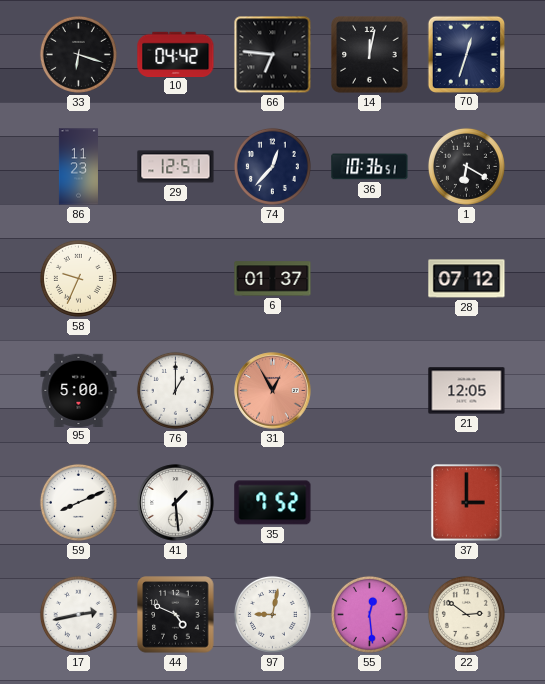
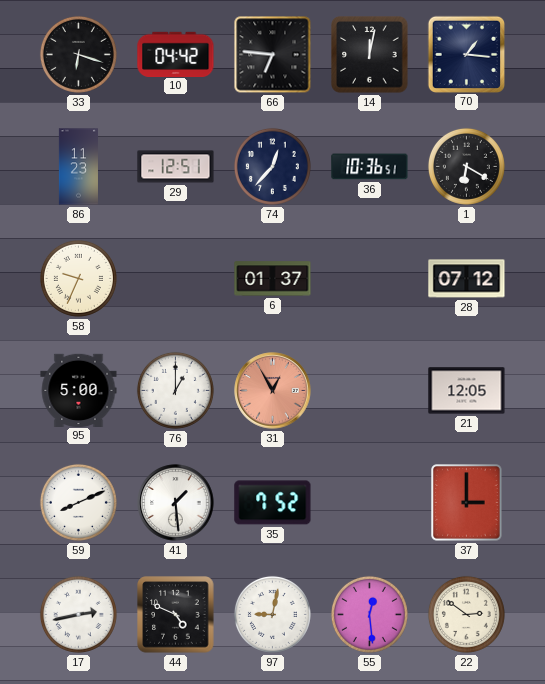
70: 12:33 -> 1:16 (466, 54)
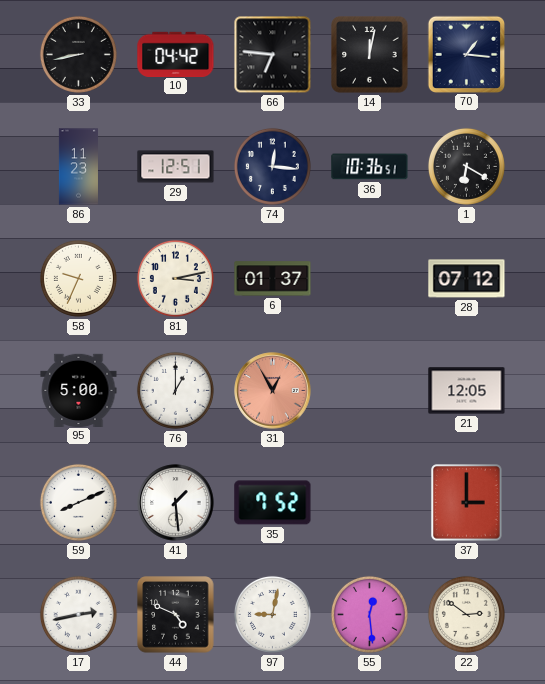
33: 6:18 -> 8:43 (78, 54)
74: 12:37 -> 12:16 (272, 166)
81: none -> 3:13 (175, 278)
